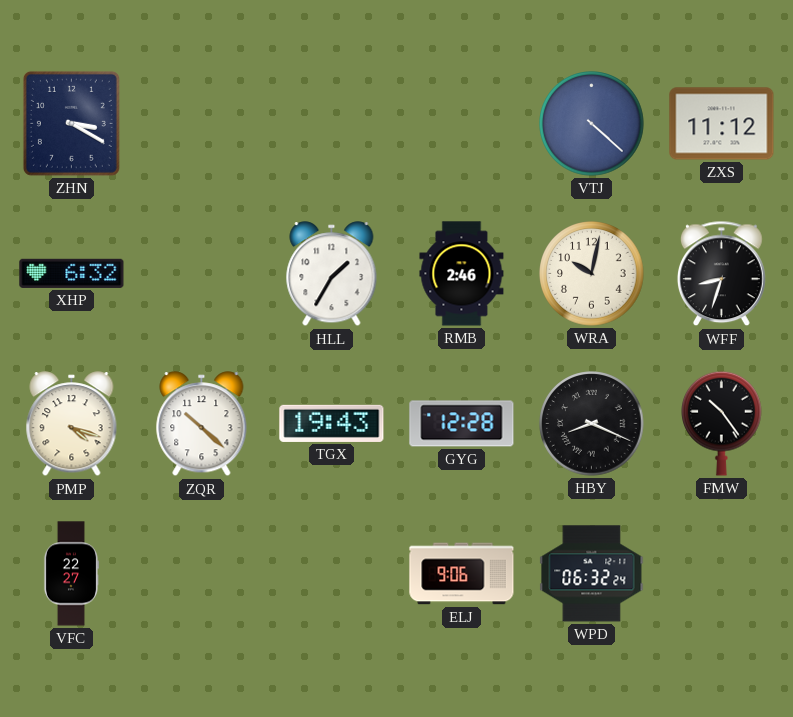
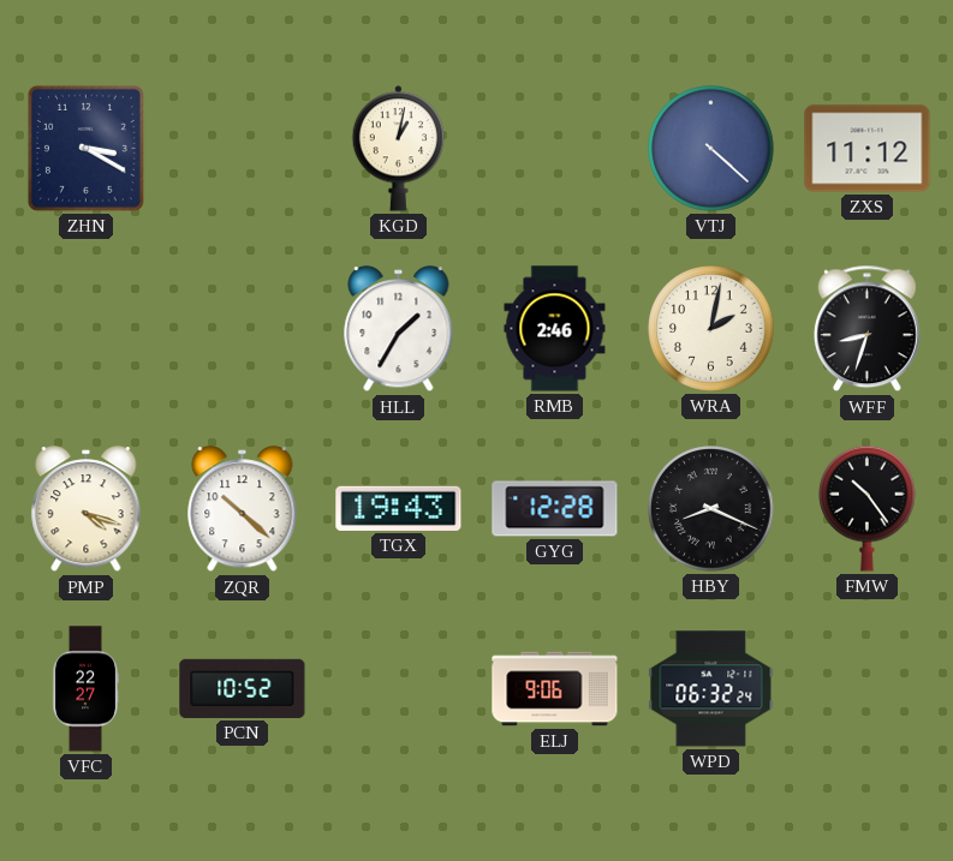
KGD: none -> 1:02 (399, 149)
XHP: 6:32 -> none (72, 273)
WRA: 10:02 -> 2:02 (711, 329)
PCN: none -> 10:52 (243, 688)
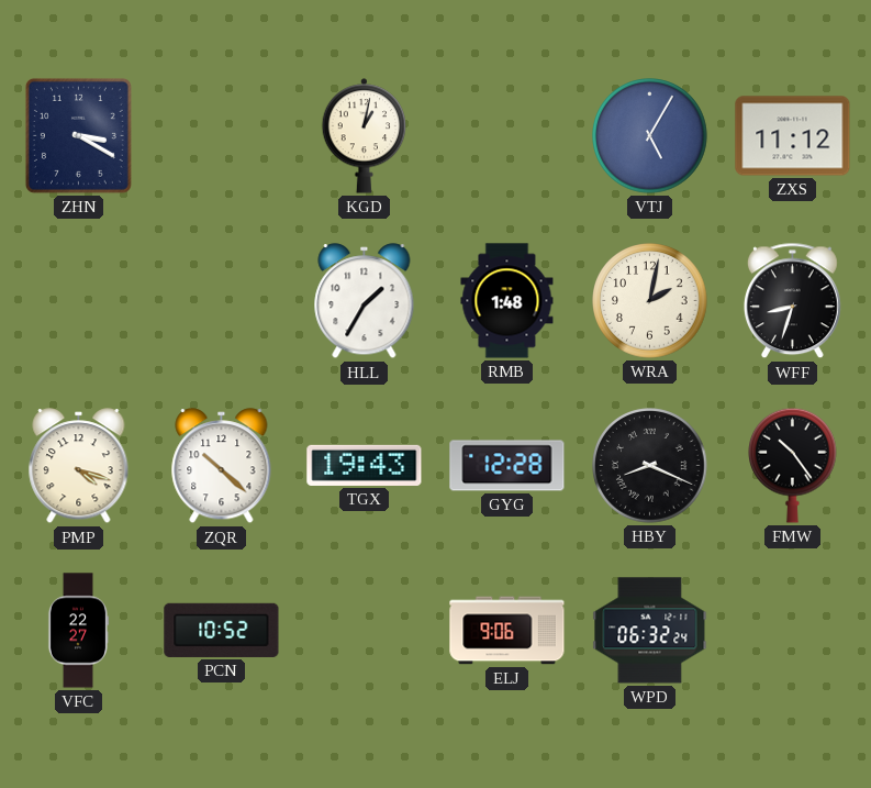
VTJ: 4:22 -> 5:05 (650, 136)
RMB: 2:46 -> 1:48 (507, 301)
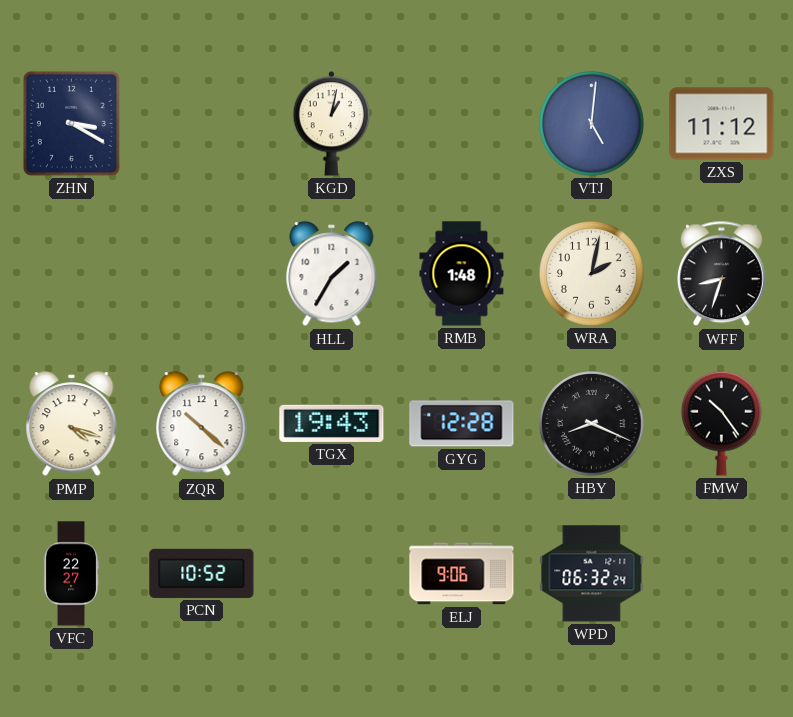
VTJ: 5:05 -> 5:01 (592, 124)
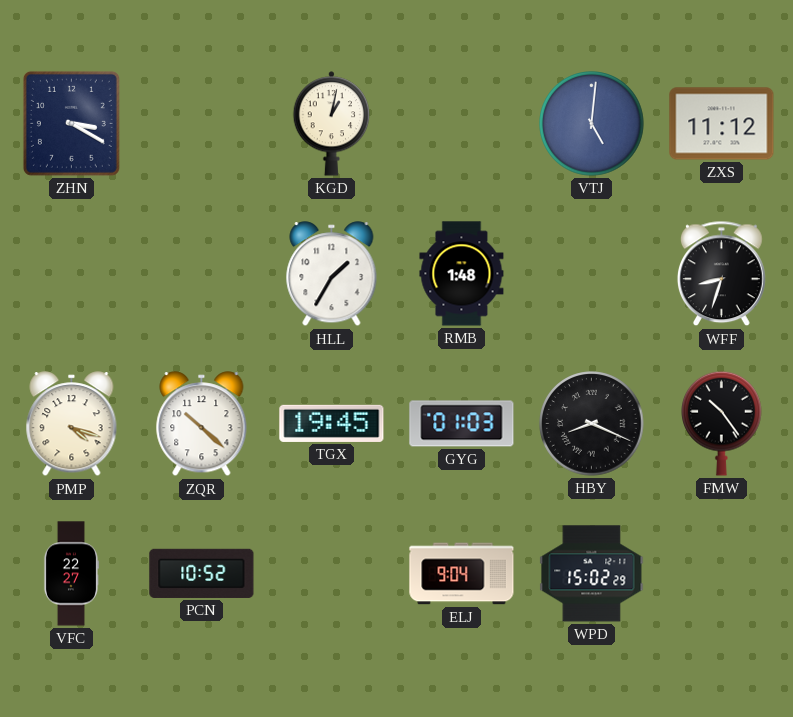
WRA: 2:02 -> none (592, 274)
TGX: 19:43 -> 19:45 (332, 423)
GYG: 12:28 -> 01:03 (462, 424)
ELJ: 9:06 -> 9:04 (462, 574)
WPD: 06:32 -> 15:02 (592, 574)
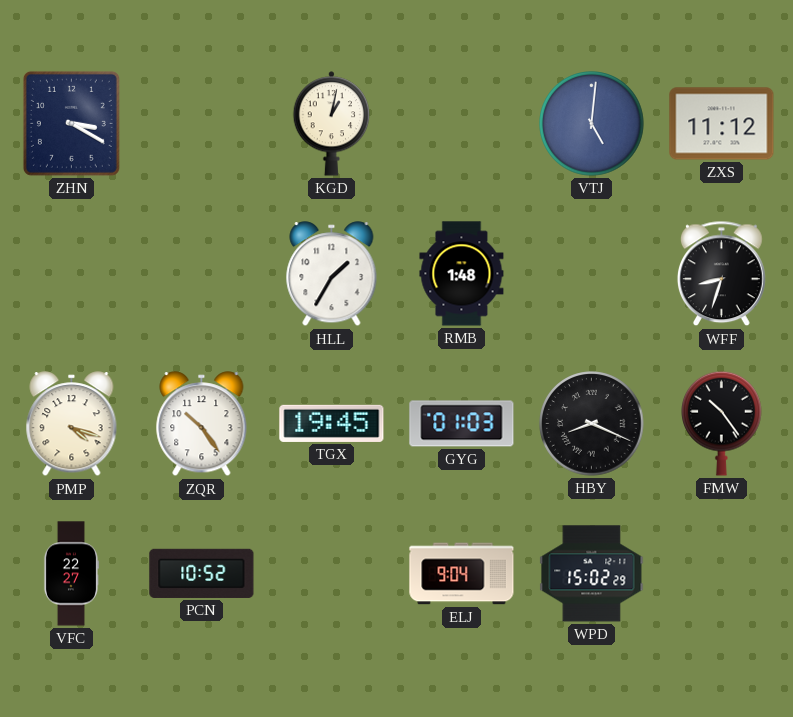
ZQR: 10:22 -> 10:24 (202, 424)
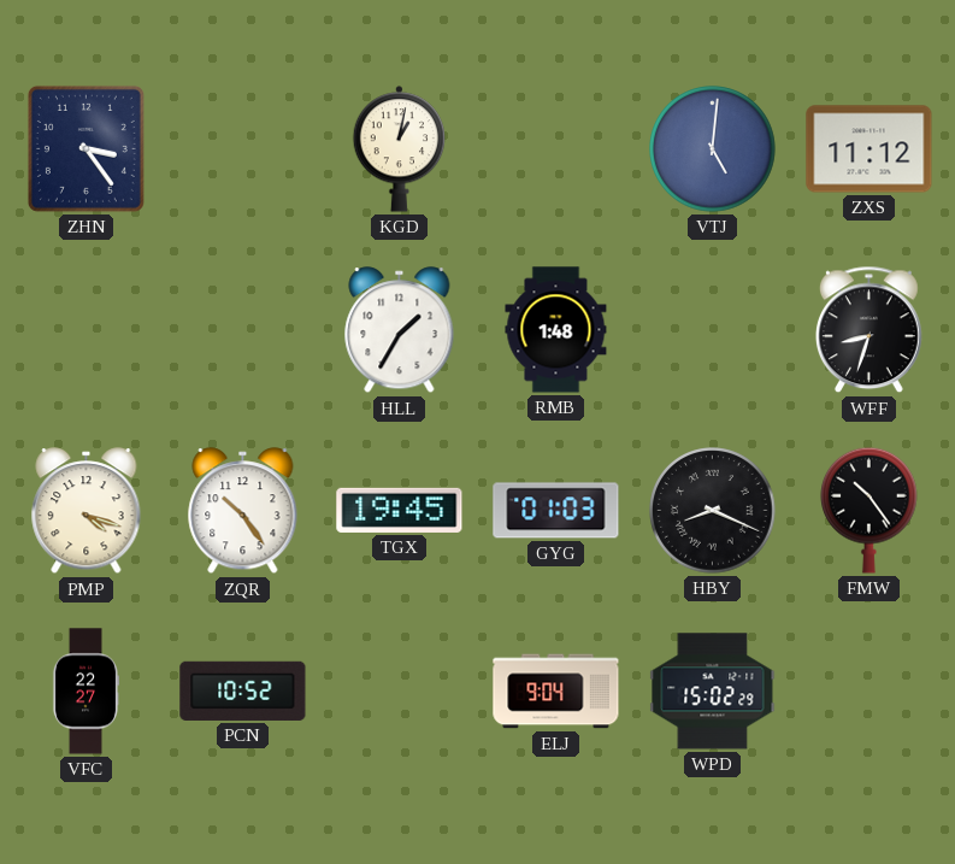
ZHN: 3:20 -> 3:24 (86, 148)
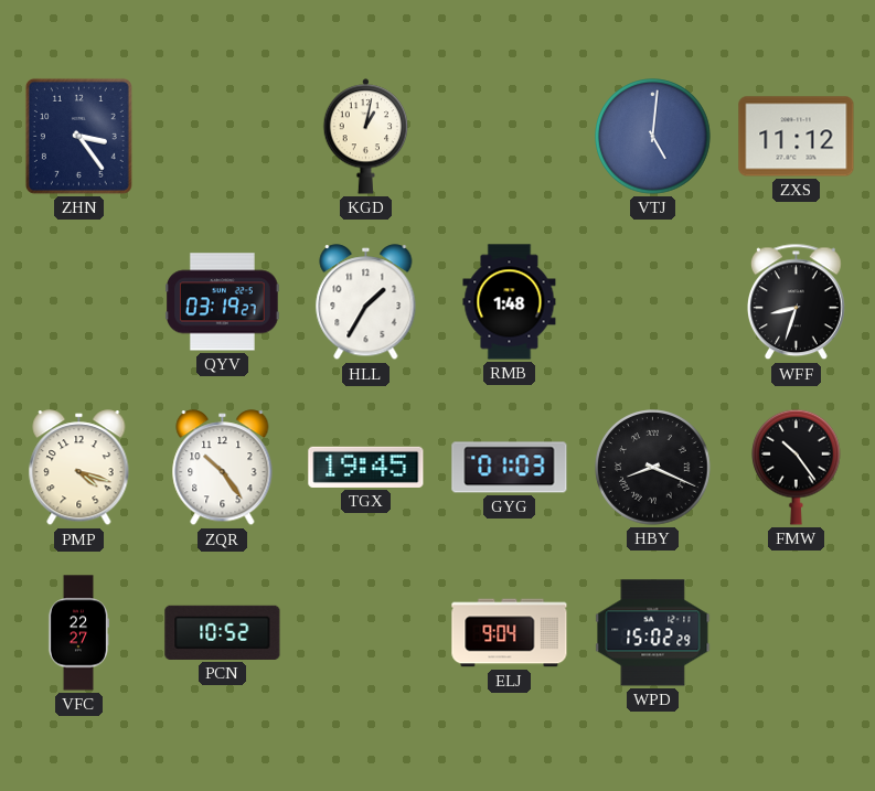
QYV: none -> 03:19 (223, 302)
